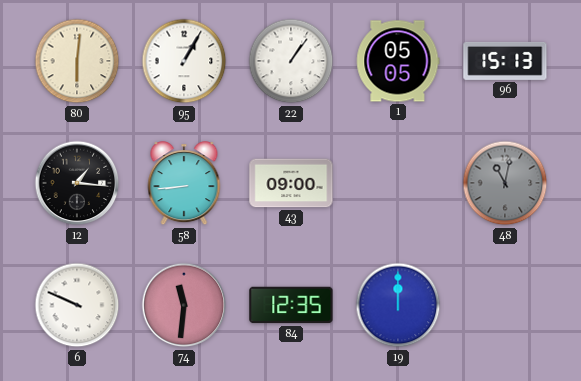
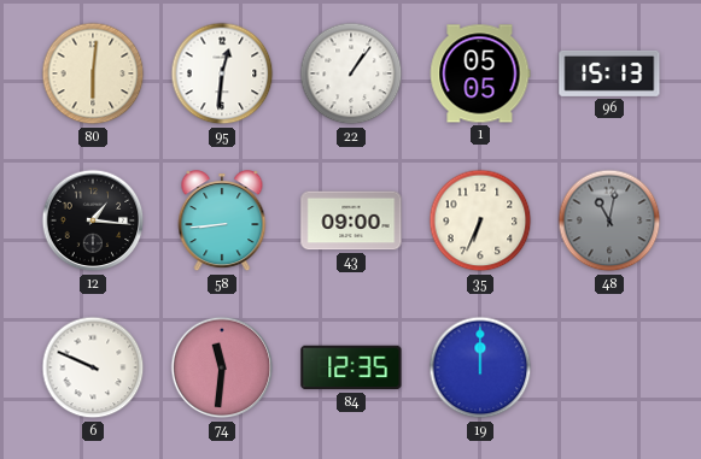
95: 1:05 -> 12:31 (222, 73)
35: none -> 6:34 (480, 220)
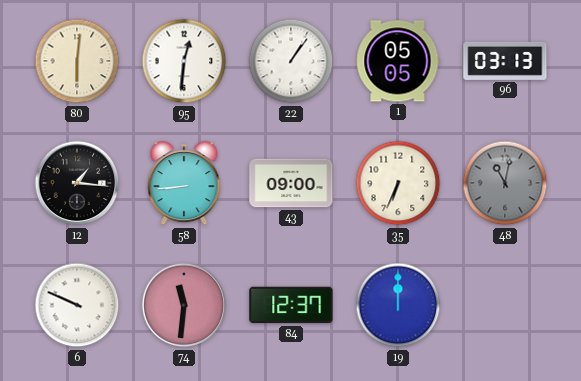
96: 15:13 -> 03:13 (505, 61)
84: 12:35 -> 12:37 (291, 305)
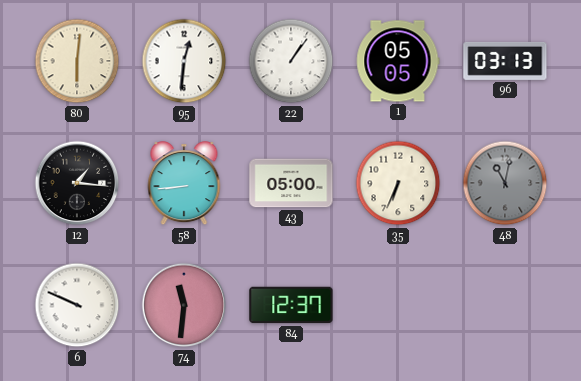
43: 09:00 -> 05:00 (291, 183)
19: 12:00 -> none (398, 305)
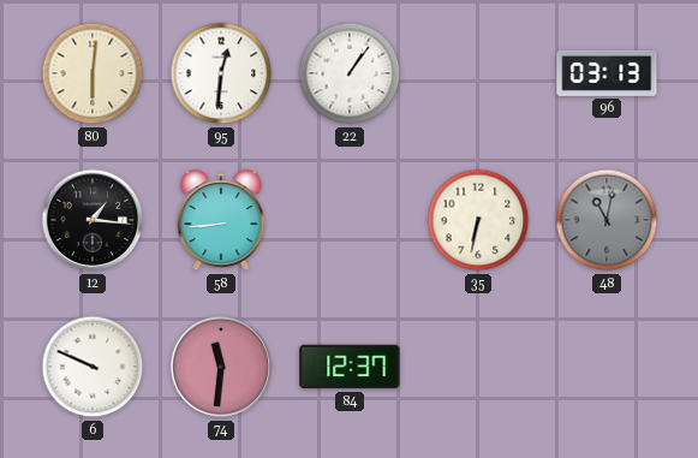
1: 05:05 -> none (398, 61)
43: 05:00 -> none (291, 183)
35: 6:34 -> 6:32 (478, 220)
